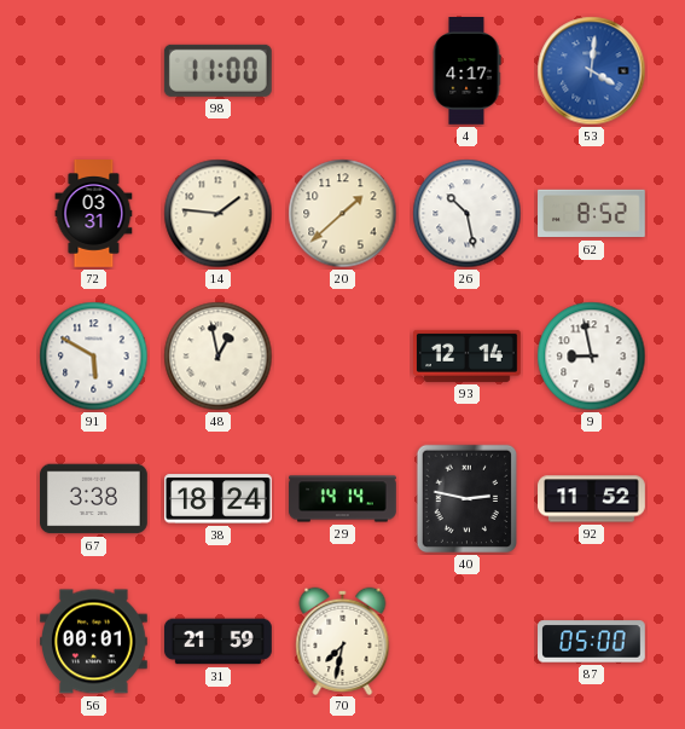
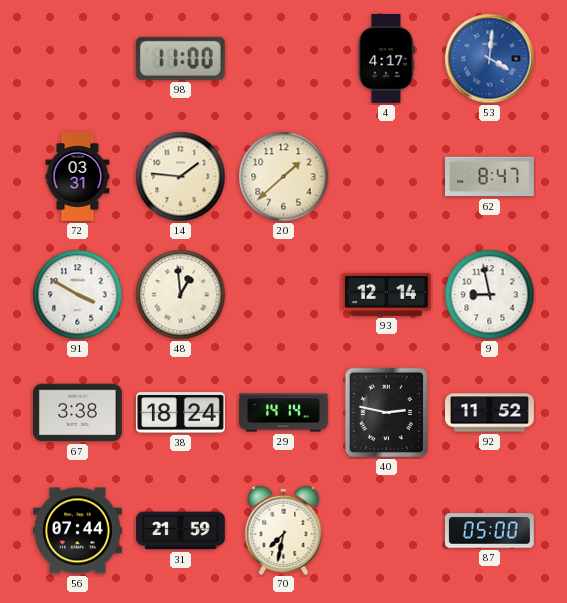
26: 10:28 -> none (468, 214)
62: 8:52 -> 8:47 (490, 177)
91: 5:50 -> 3:50 (78, 295)
48: 12:58 -> 12:59 (181, 295)
56: 00:01 -> 07:44 (78, 531)
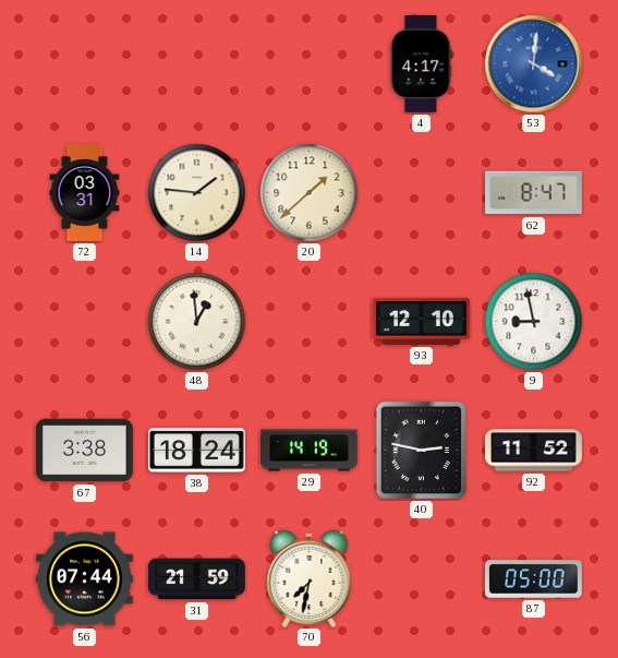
98: 11:00 -> none (180, 58)
91: 3:50 -> none (78, 295)
93: 12:14 -> 12:10 (422, 321)
29: 14:14 -> 14:19 (310, 451)
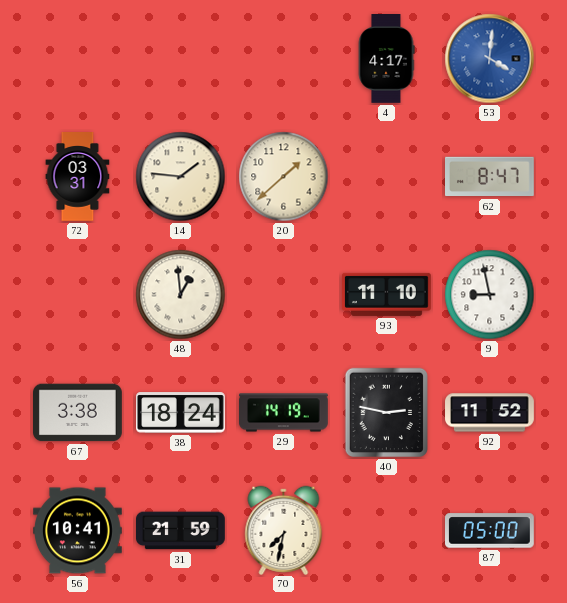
93: 12:10 -> 11:10 (387, 294)
56: 07:44 -> 10:41 (78, 531)
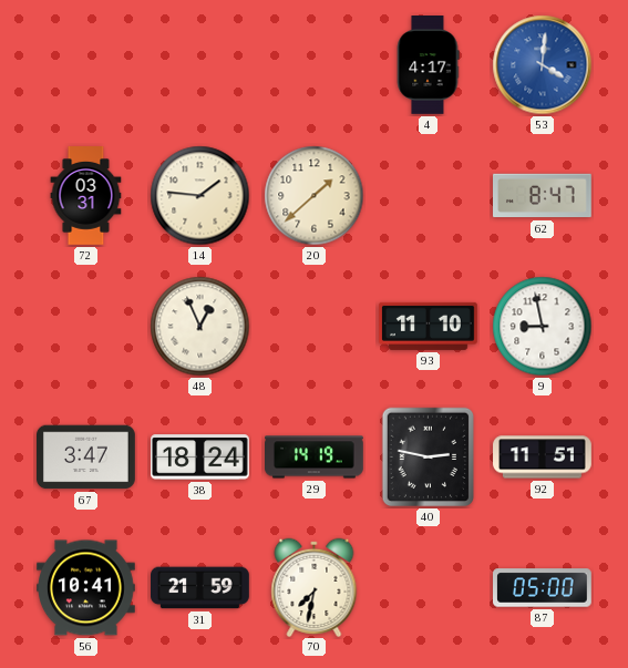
48: 12:59 -> 12:56 (200, 327)
67: 3:38 -> 3:47 (86, 458)
92: 11:52 -> 11:51 (543, 458)
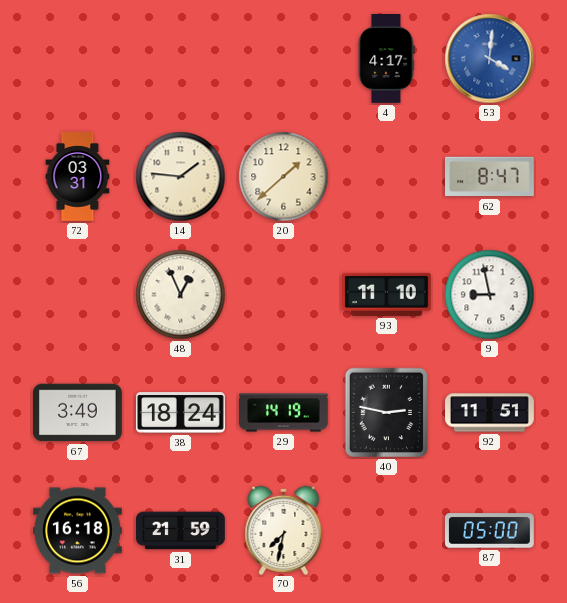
67: 3:47 -> 3:49 (78, 413)
56: 10:41 -> 16:18 (78, 531)
